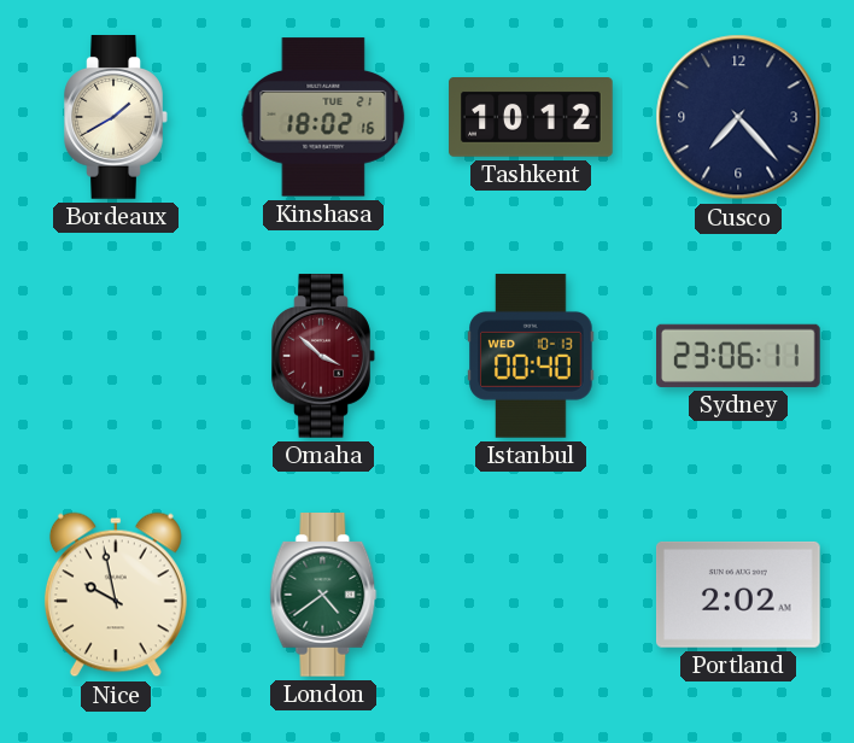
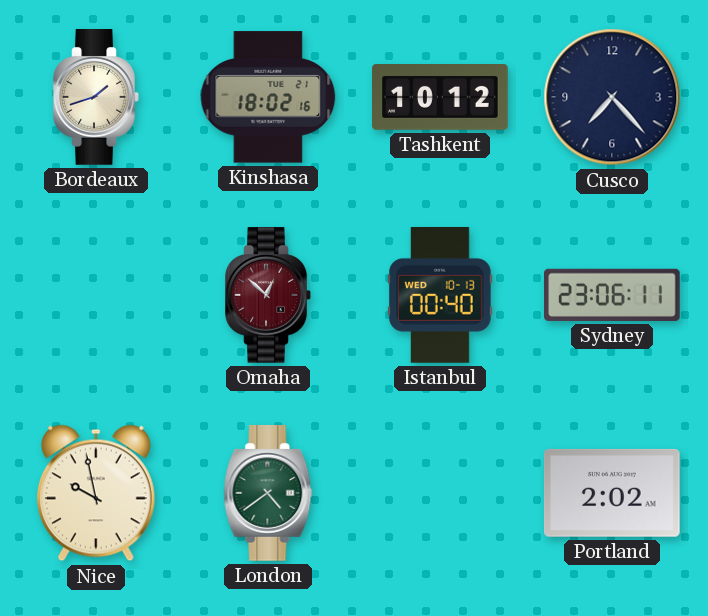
Bordeaux: 1:40 -> 1:42 (96, 97)
Omaha: 3:52 -> 12:52 (268, 295)
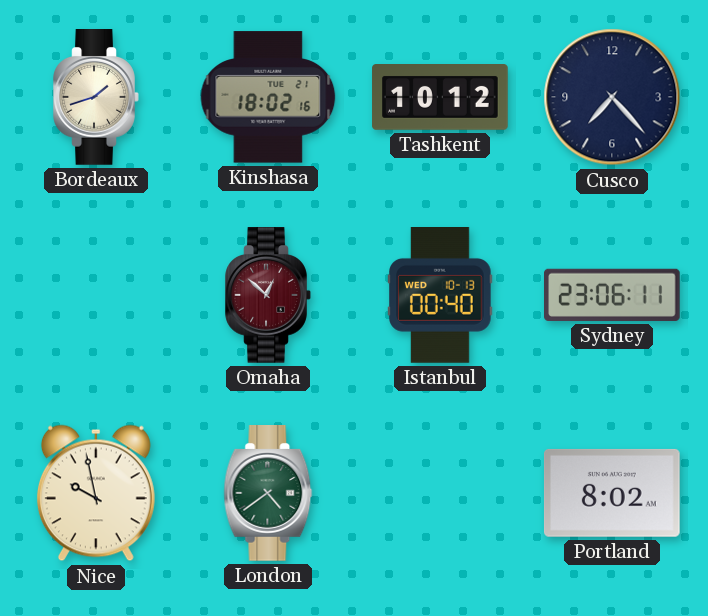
Portland: 2:02 -> 8:02 (612, 493)
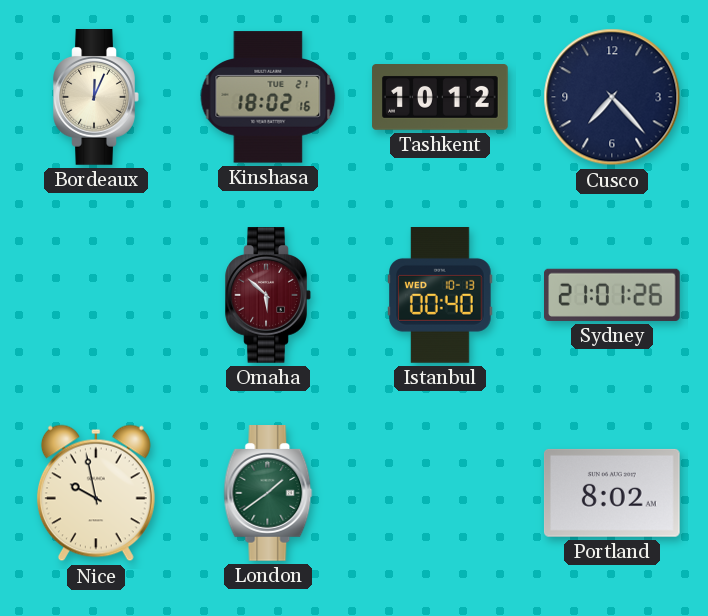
Bordeaux: 1:42 -> 12:04 (96, 97)
Omaha: 12:52 -> 5:52 (268, 295)
Sydney: 23:06 -> 21:01 (613, 295)
London: 4:39 -> 1:39 (268, 493)
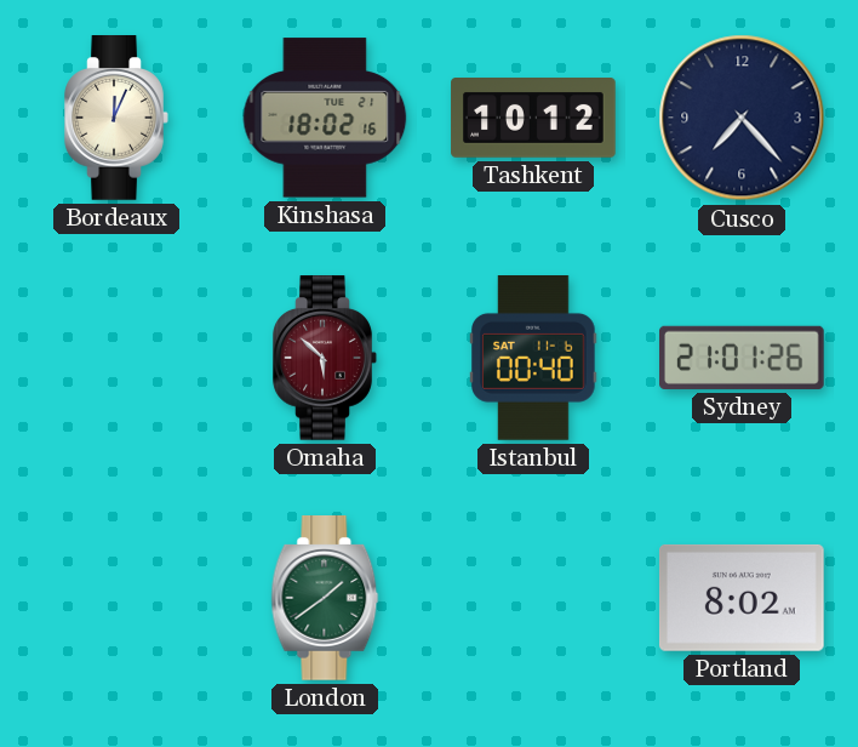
Istanbul date: WED 10-13 -> SAT 11-6 (534, 359)
Nice: 9:58 -> none (96, 493)
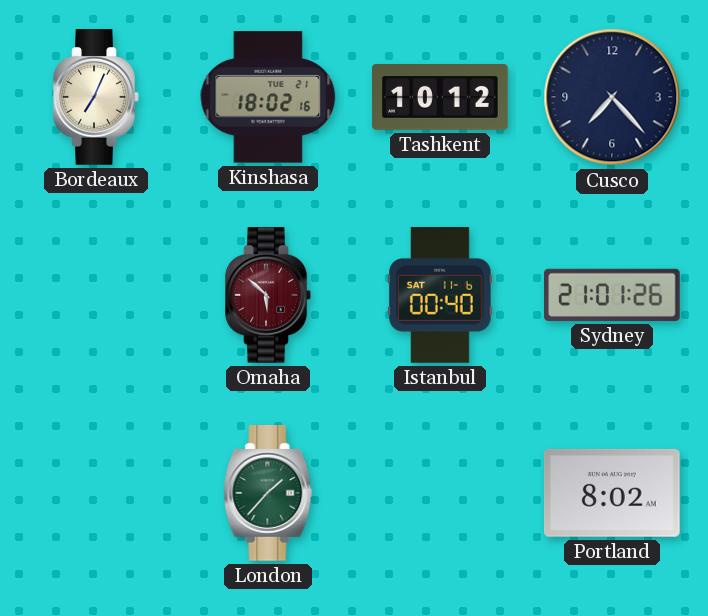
Bordeaux: 12:04 -> 7:04 (96, 97)
London: 1:39 -> 1:37 (268, 493)
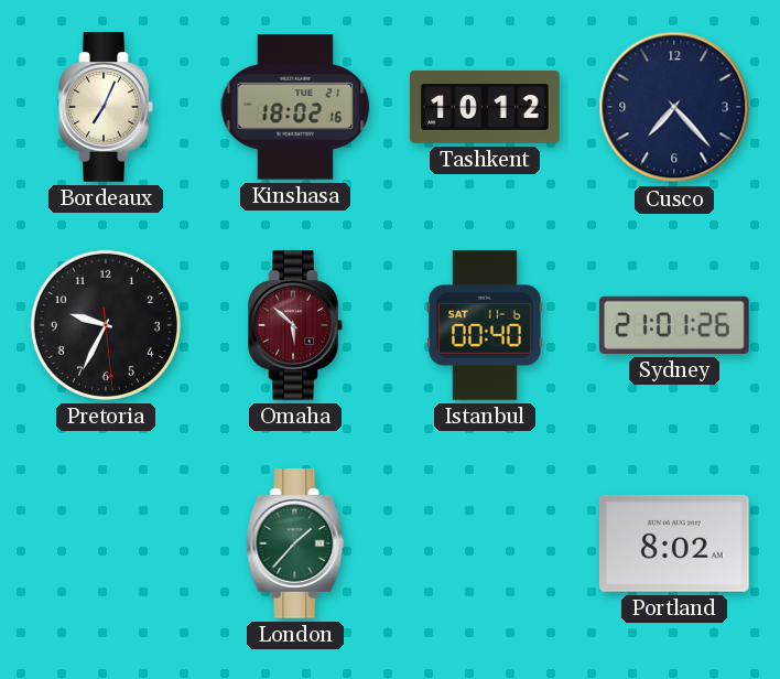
Pretoria: none -> 9:34 (106, 325)
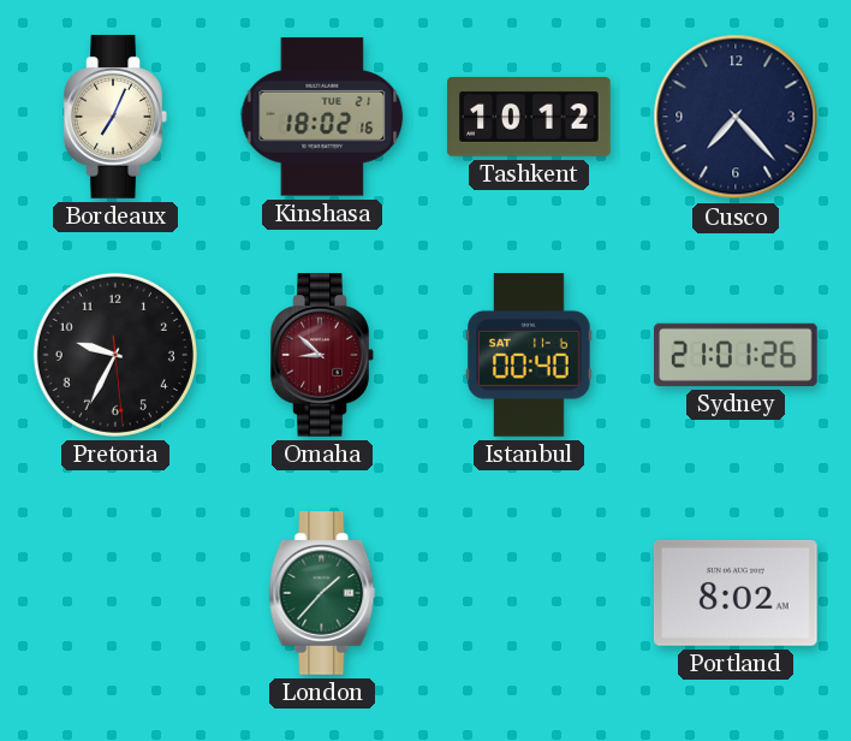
Omaha: 5:52 -> 8:52 (322, 355)
